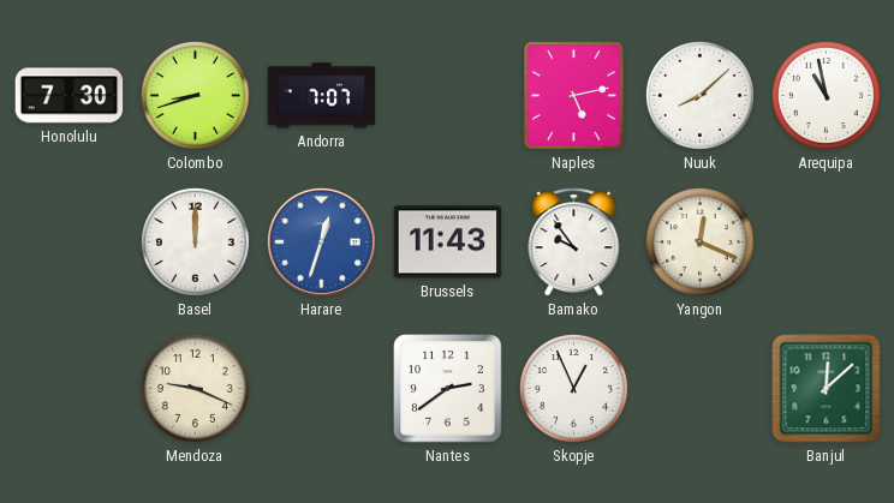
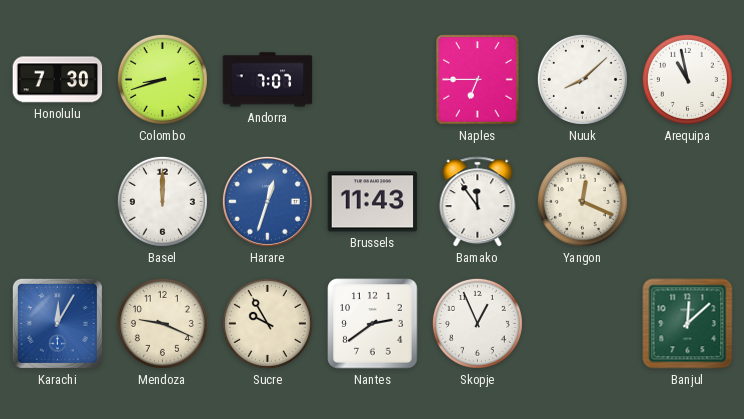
Naples: 5:13 -> 6:45 (478, 80)
Bamako: 9:54 -> 11:54 (478, 202)
Karachi: none -> 12:05 (57, 323)
Sucre: none -> 9:55 (267, 323)
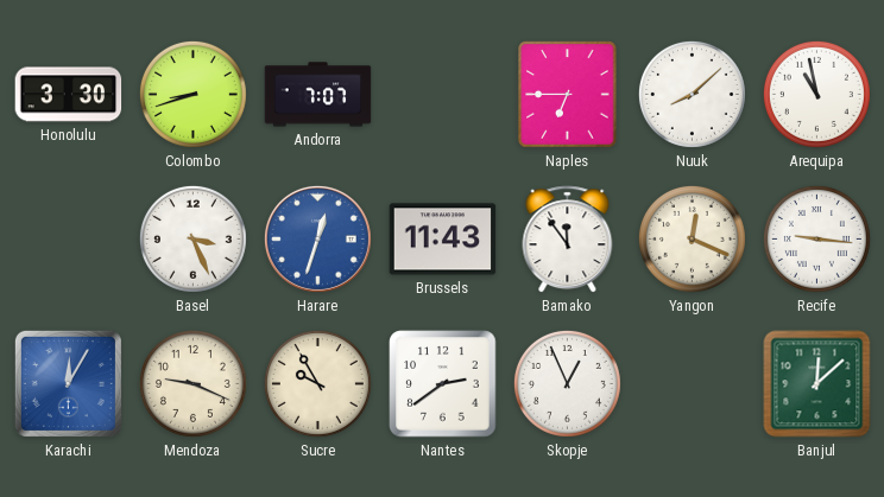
Honolulu: 7:30 -> 3:30 (69, 95)
Basel: 12:00 -> 3:26 (192, 238)
Recife: none -> 9:16 (816, 238)
